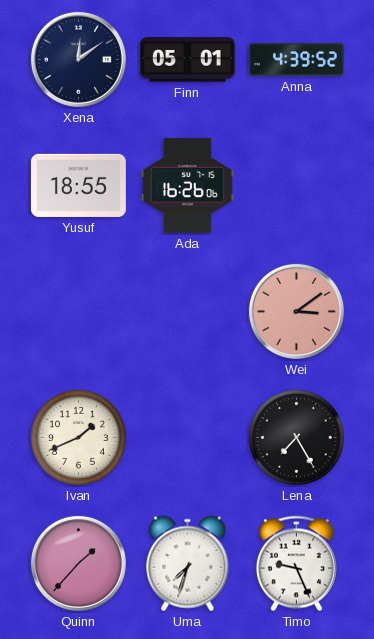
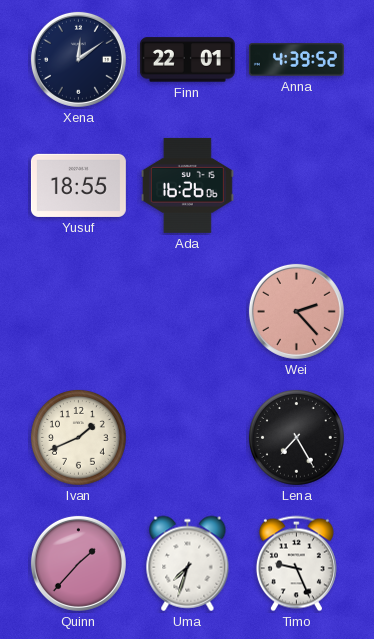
Finn: 05:01 -> 22:01 (187, 60)
Wei: 3:09 -> 2:23 (296, 311)
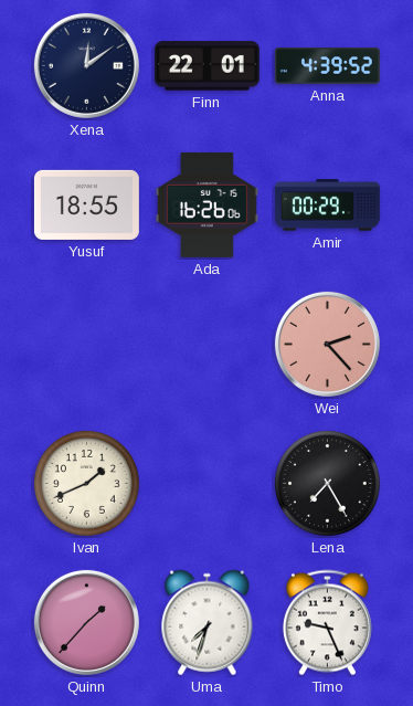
Amir: none -> 00:29 (327, 206)
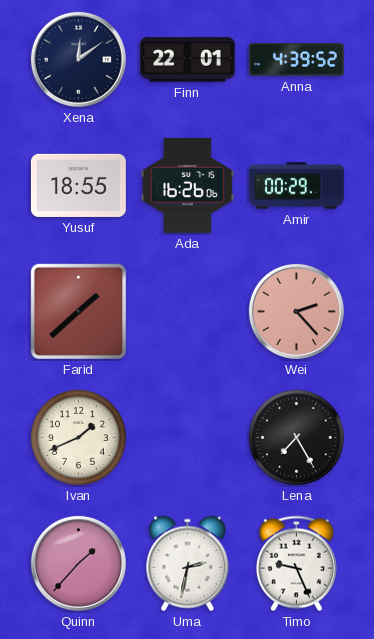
Farid: none -> 1:38 (78, 311)
Uma: 7:33 -> 2:32 (188, 564)
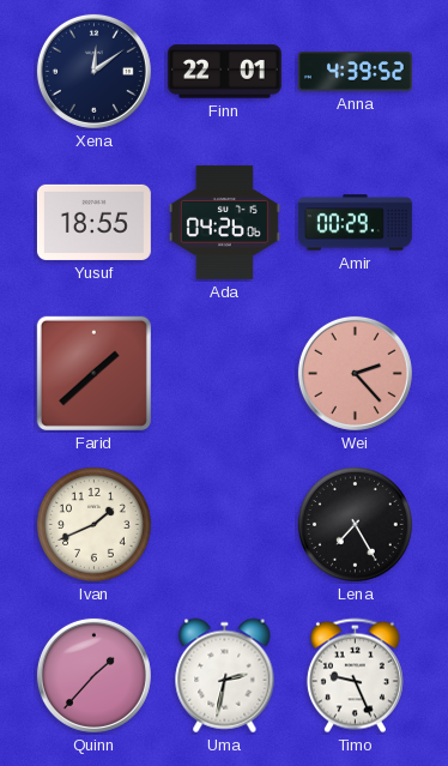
Ada: 16:26 -> 04:26 (224, 222)
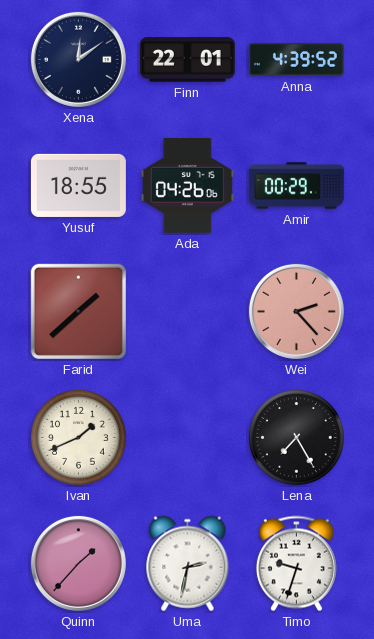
Timo: 9:26 -> 9:33 (296, 564)
